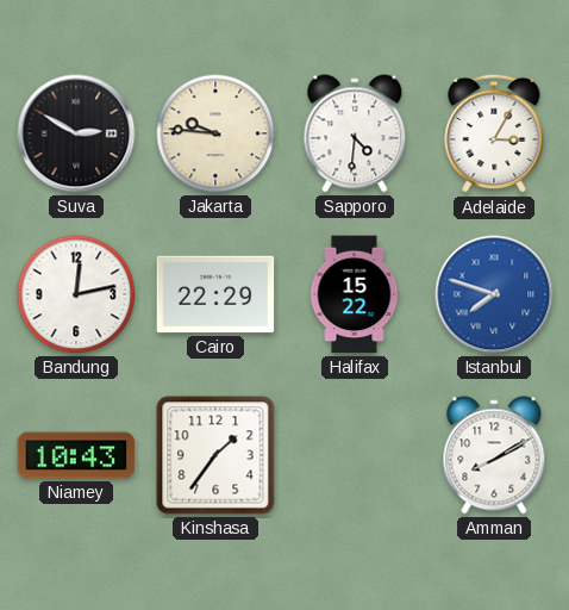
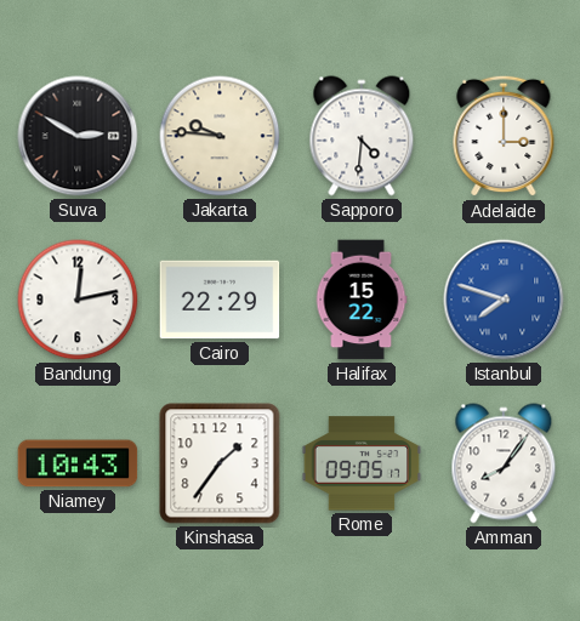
Adelaide: 3:05 -> 3:00 (504, 136)
Rome: none -> 09:05 (362, 463)
Amman: 8:10 -> 8:06 (504, 463)
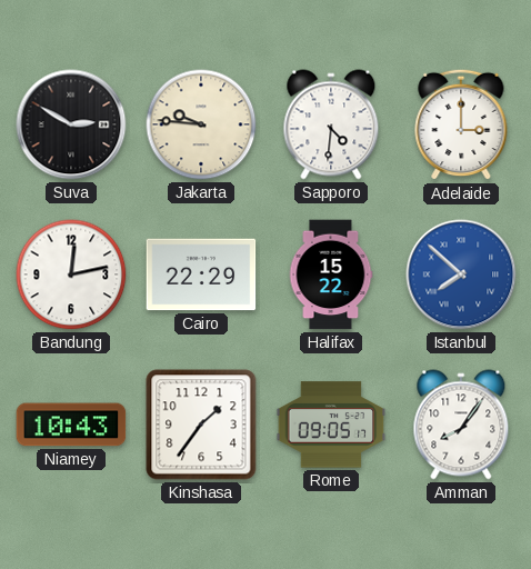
Istanbul: 7:48 -> 7:52 (461, 274)
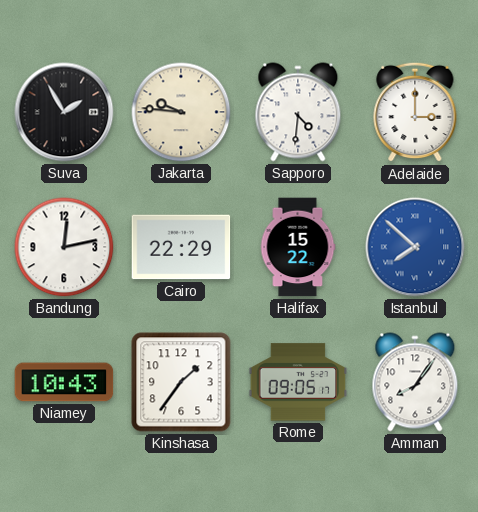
Suva: 2:50 -> 1:55 (64, 112)
